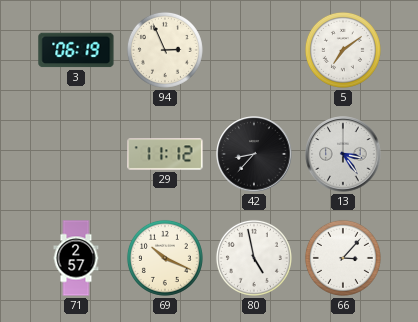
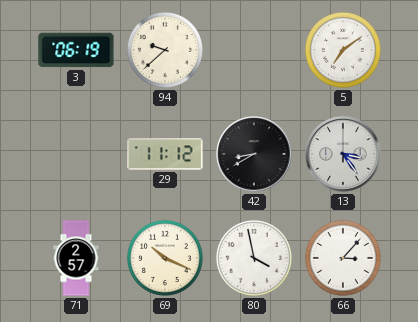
94: 2:56 -> 9:38 (165, 50)
42: 8:37 -> 8:40 (254, 154)
80: 4:58 -> 3:58 (254, 258)
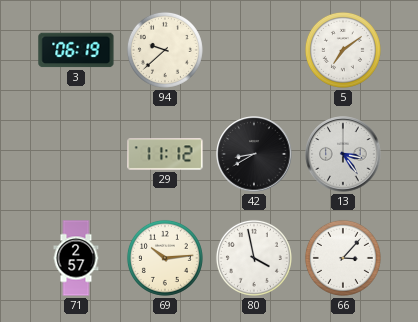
69: 10:19 -> 10:14 (165, 258)
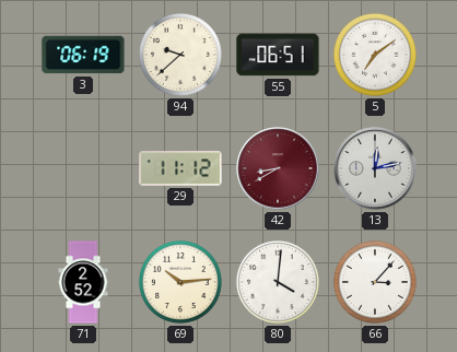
55: none -> 06:51 (278, 55)
42 dial: black -> burgundy (278, 168)
13: 3:24 -> 12:13 (375, 168)
71: 2:57 -> 2:52 (83, 282)
80: 3:58 -> 4:01 (278, 282)
